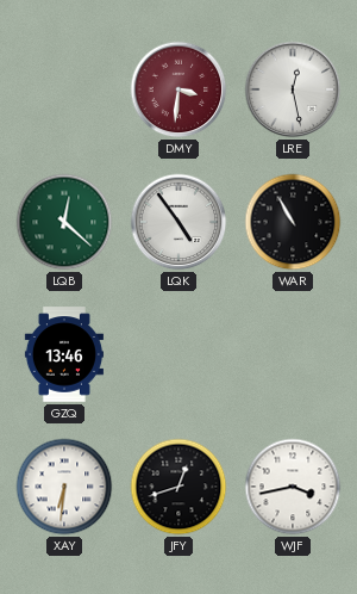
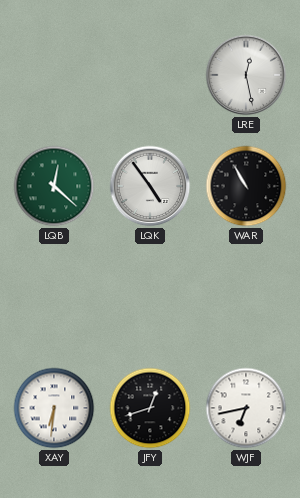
DMY: 3:31 -> none (178, 89)
GZQ: 13:46 -> none (64, 354)
WJF: 3:43 -> 6:43 (246, 408)
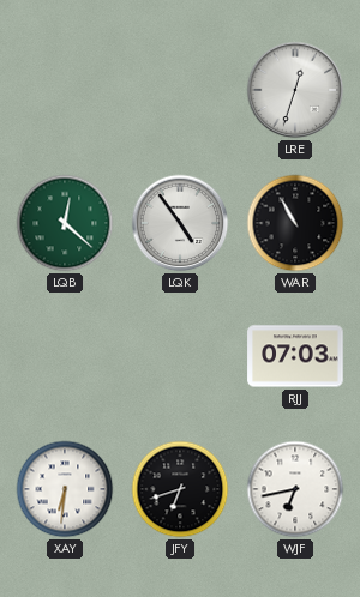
LRE: 12:28 -> 12:33 (295, 90)
RJJ: none -> 07:03 (295, 356)
JFY: 12:42 -> 6:42 (180, 489)
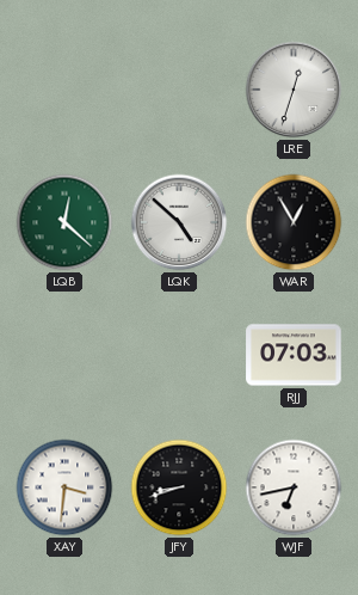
LQK: 4:54 -> 4:52 (179, 222)
WAR: 10:55 -> 12:55 (294, 222)
XAY: 6:31 -> 3:31 (64, 487)
JFY: 6:42 -> 8:42 (179, 487)
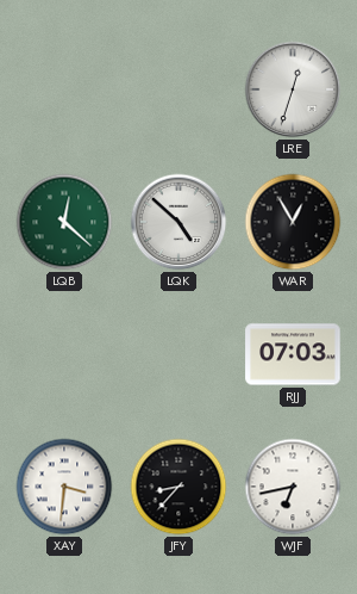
JFY: 8:42 -> 8:37 (178, 487)
